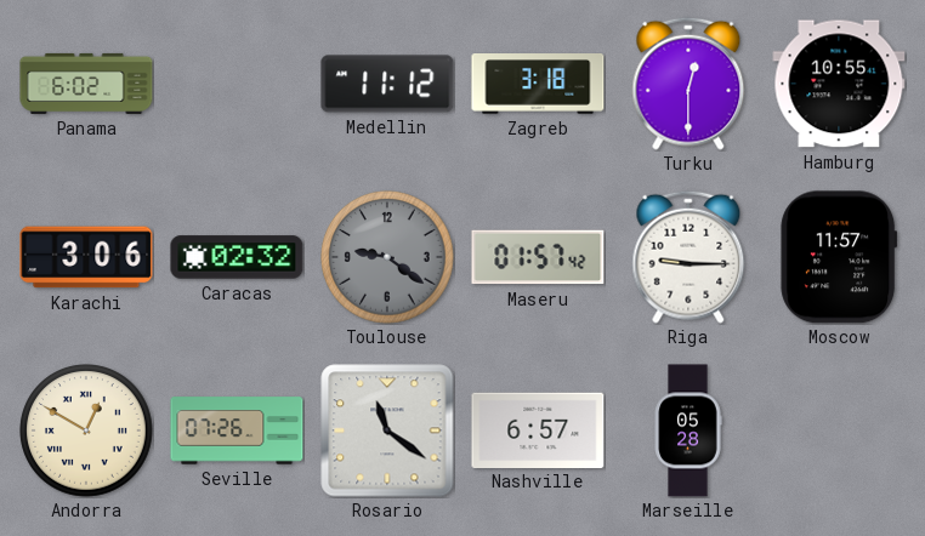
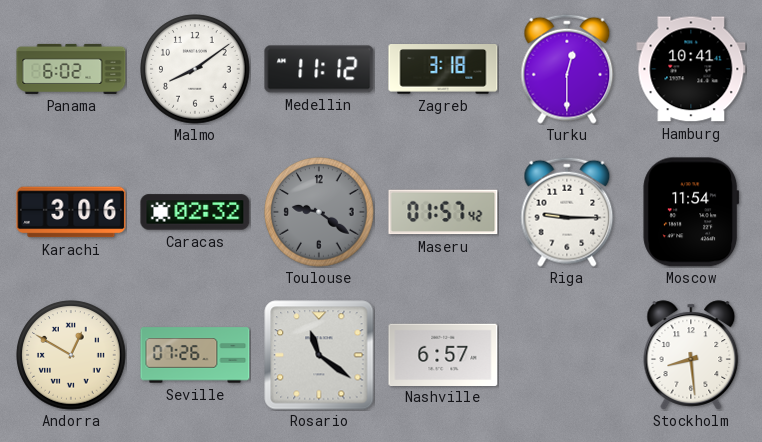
Malmo: none -> 8:09 (195, 69)
Hamburg: 10:55 -> 10:41 (691, 69)
Moscow: 11:57 -> 11:54 (691, 212)
Marseille: 05:28 -> none (688, 430)
Stockholm: none -> 8:29 (691, 355)
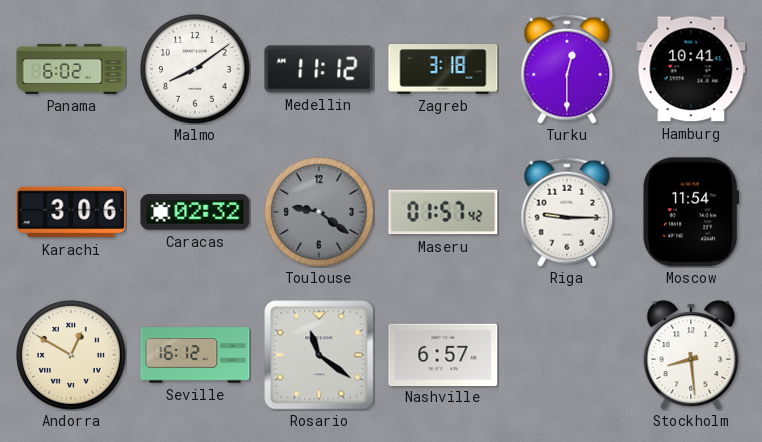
Seville: 07:26 -> 16:12 (195, 355)
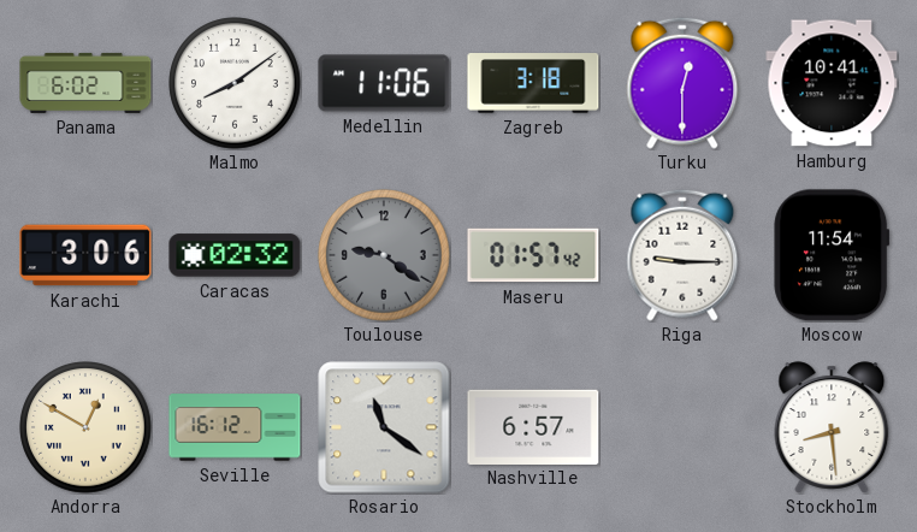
Medellin: 11:12 -> 11:06 (384, 83)
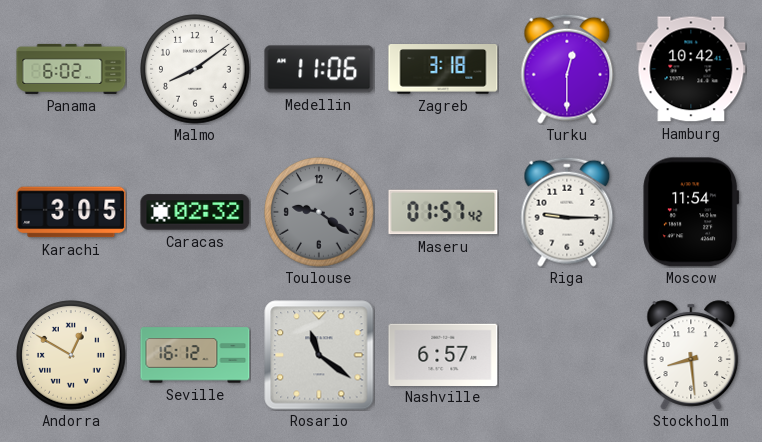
Hamburg: 10:41 -> 10:42 (691, 69)
Karachi: 3:06 -> 3:05 (71, 212)
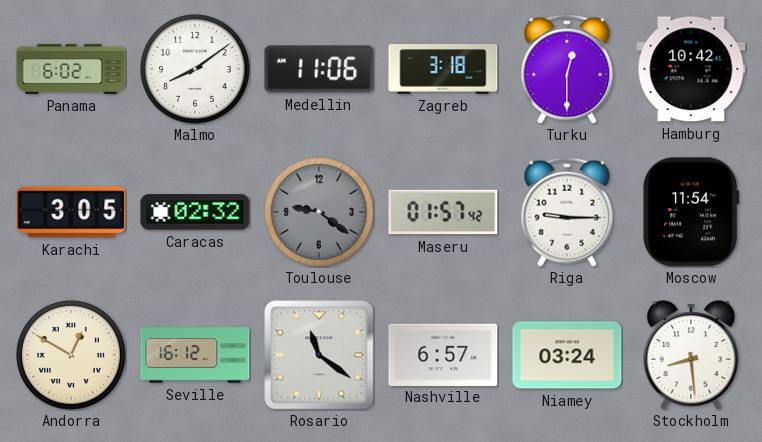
Niamey: none -> 03:24 (567, 355)
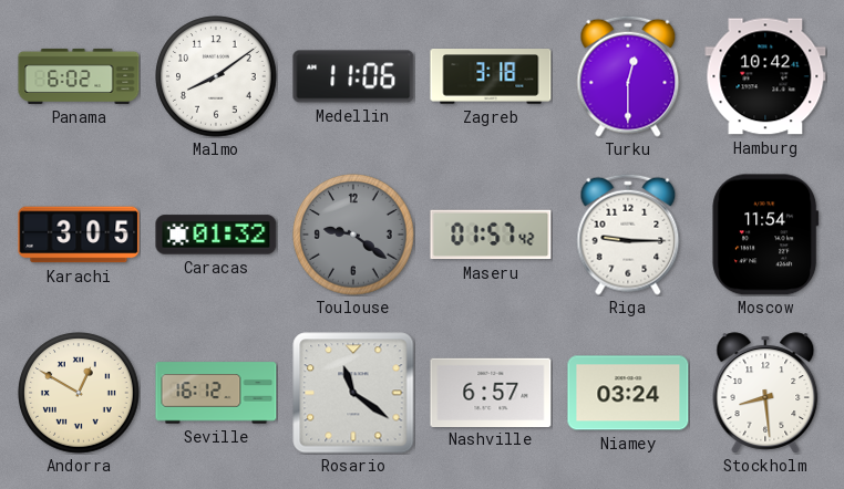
Caracas: 02:32 -> 01:32 (216, 235)
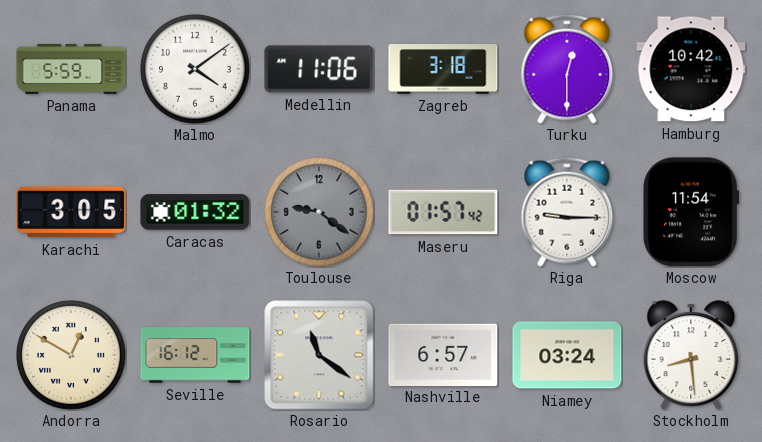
Panama: 6:02 -> 5:59 (71, 69)
Malmo: 8:09 -> 4:09 (195, 69)
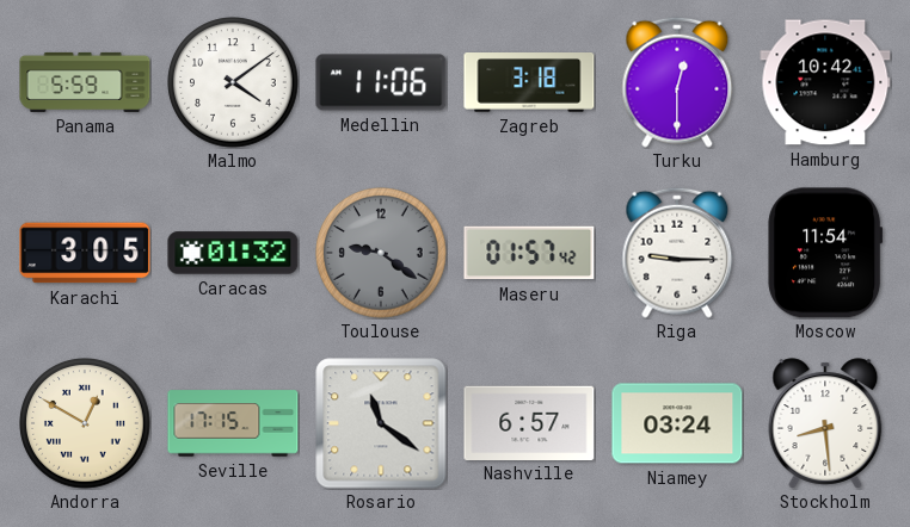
Seville: 16:12 -> 17:15 (233, 423)
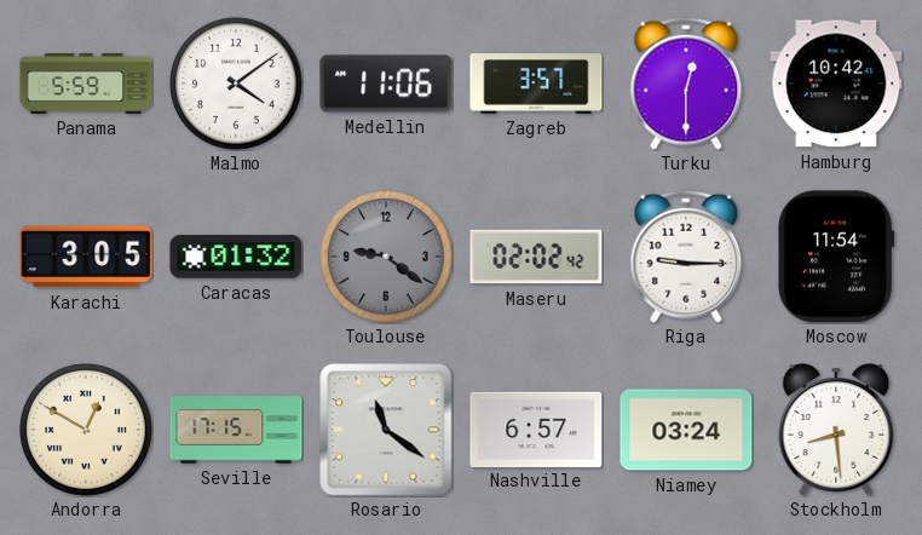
Zagreb: 3:18 -> 3:57 (536, 84)
Maseru: 01:57 -> 02:02 (536, 257)
